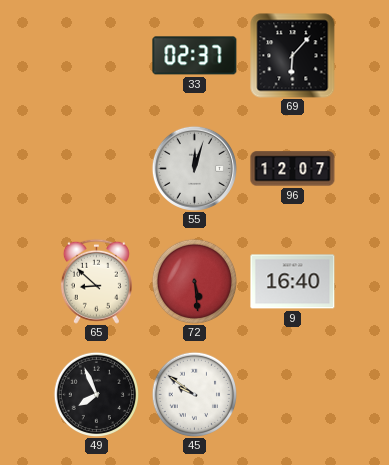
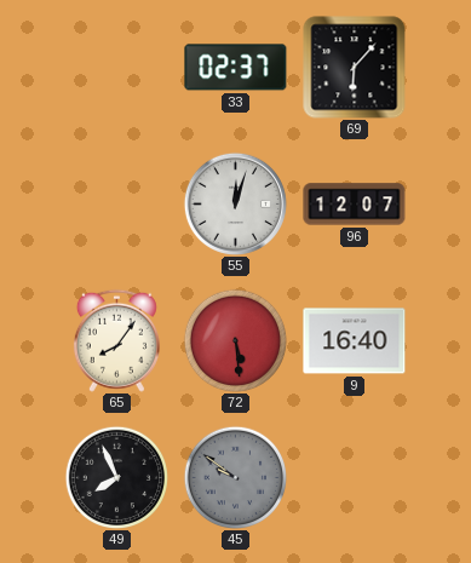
65: 8:52 -> 8:06 (116, 340)
45 dial: white -> grey (235, 477)
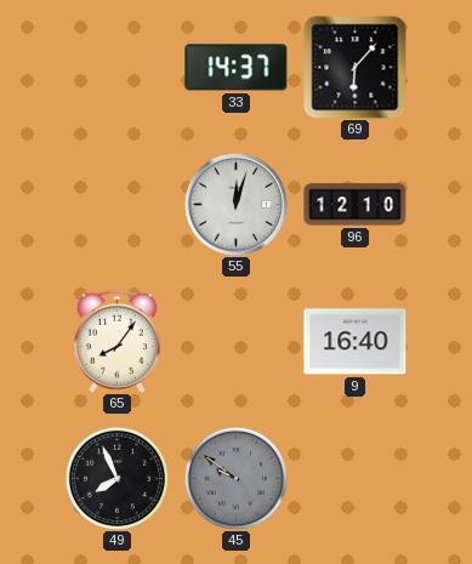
33: 02:37 -> 14:37 (237, 68)
96: 12:07 -> 12:10 (356, 205)
72: 5:29 -> none (235, 340)
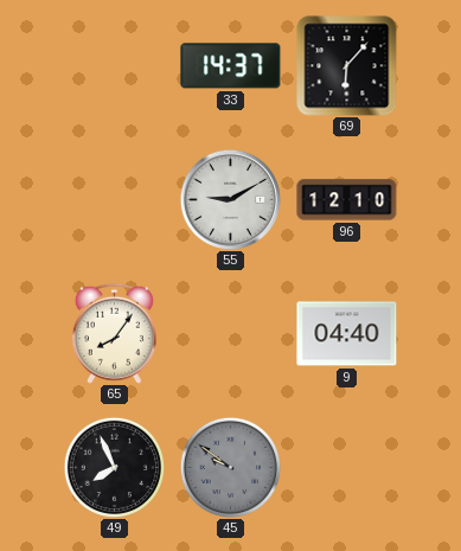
55: 12:03 -> 9:10 (230, 199)
9: 16:40 -> 04:40 (347, 334)
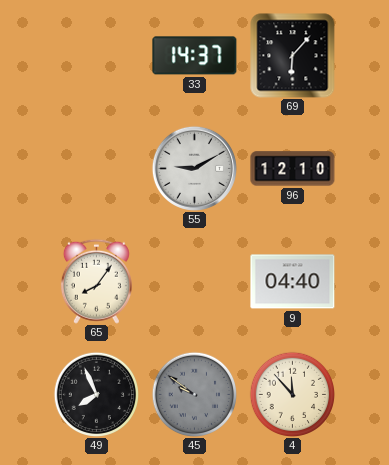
4: none -> 11:53 (292, 394)
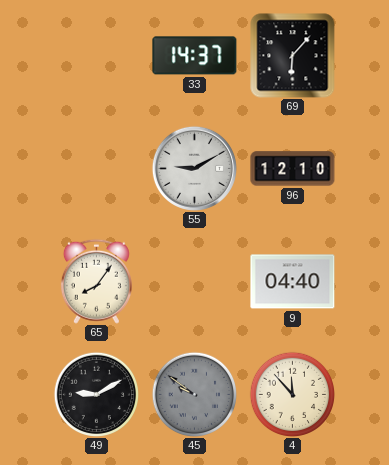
49: 7:56 -> 9:10 (96, 394)
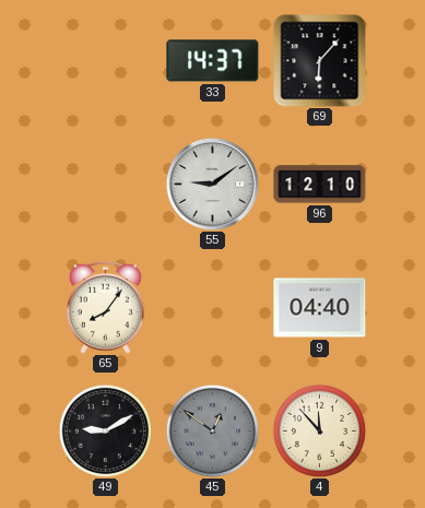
55: 9:10 -> 9:09 (212, 184)
45: 9:51 -> 12:51 (212, 430)
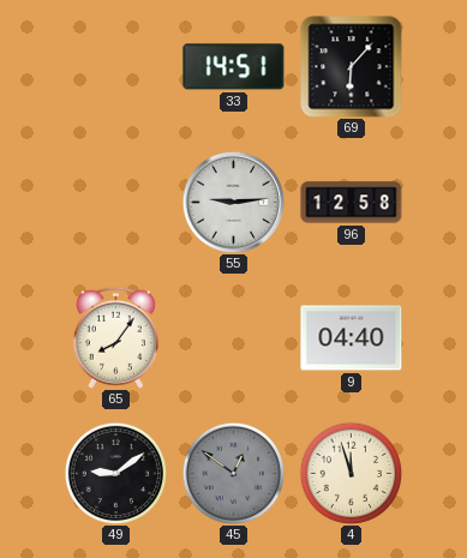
33: 14:37 -> 14:51 (234, 67)
55: 9:09 -> 9:14 (233, 202)
96: 12:10 -> 12:58 (352, 203)
49: 9:10 -> 9:09 (115, 473)
4: 11:53 -> 11:57 (351, 473)
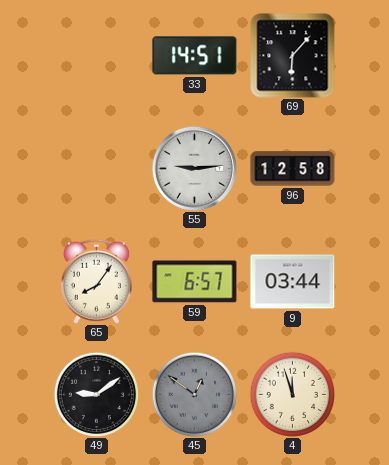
59: none -> 6:57 (195, 282)
9: 04:40 -> 03:44 (293, 282)
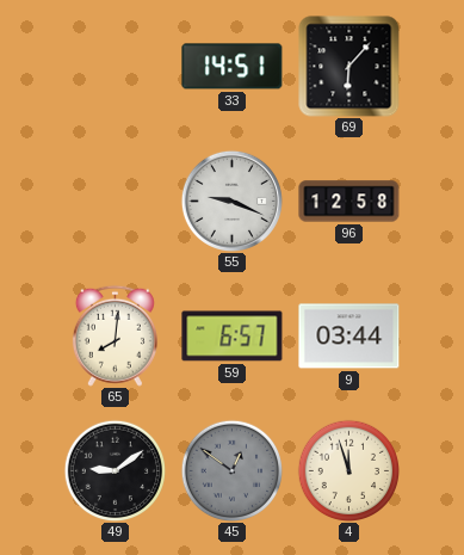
55: 9:14 -> 9:19 (231, 201)
65: 8:06 -> 8:01 (115, 335)
